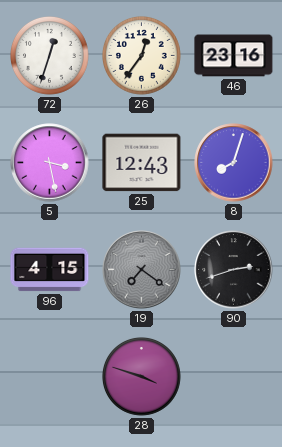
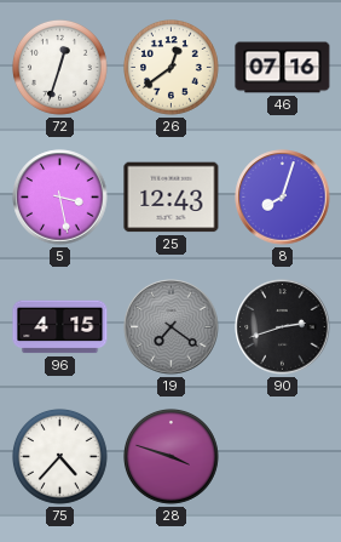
26: 12:36 -> 12:39 (172, 68)
46: 23:16 -> 07:16 (283, 68)
75: none -> 4:37 (60, 457)
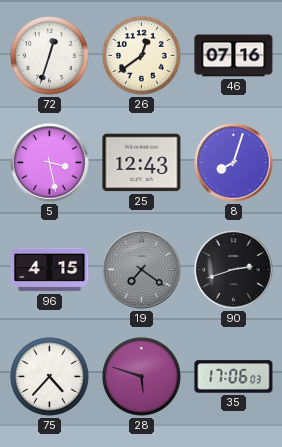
28: 3:48 -> 5:48 (142, 377)
35: none -> 17:06 (234, 377)
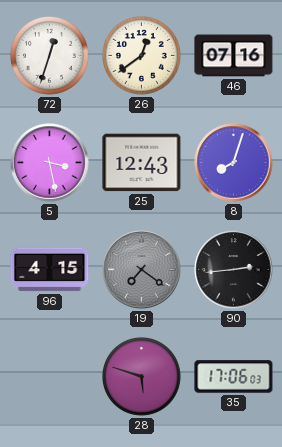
90: 2:42 -> 2:44 (234, 270)
75: 4:37 -> none (50, 377)
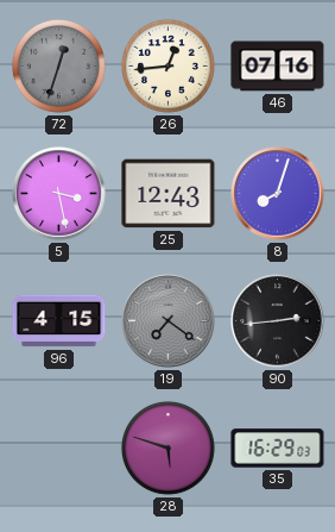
72 dial: white -> grey (59, 67)
26: 12:39 -> 12:44 (169, 67)
35: 17:06 -> 16:29 (278, 449)
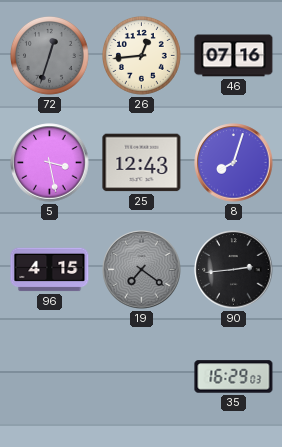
28: 5:48 -> none (169, 449)
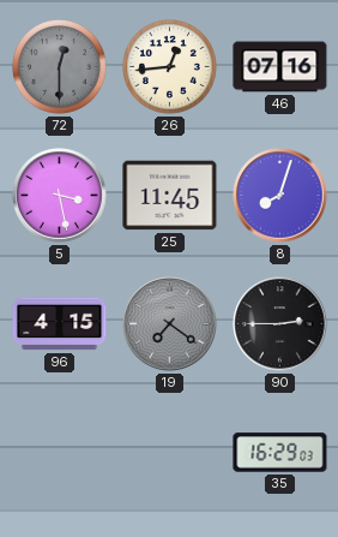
72: 12:33 -> 12:30 (60, 67)
25: 12:43 -> 11:45 (170, 196)
90: 2:44 -> 2:45 (280, 324)
